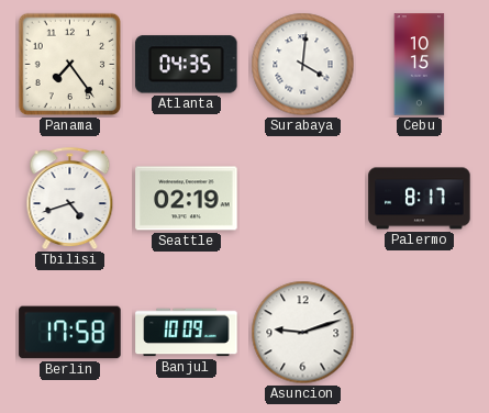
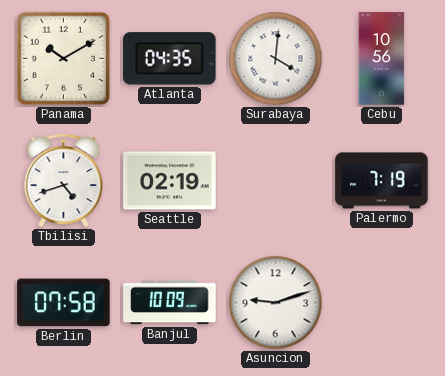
Panama: 7:24 -> 10:10 (64, 59)
Cebu: 10:15 -> 10:56 (382, 59)
Palermo: 8:17 -> 7:19 (382, 181)
Berlin: 17:58 -> 07:58 (64, 303)
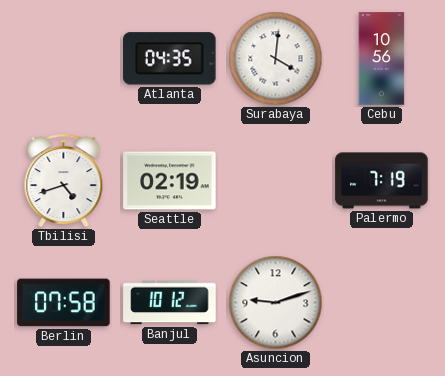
Panama: 10:10 -> none (64, 59)
Banjul: 10:09 -> 10:12 (170, 303)
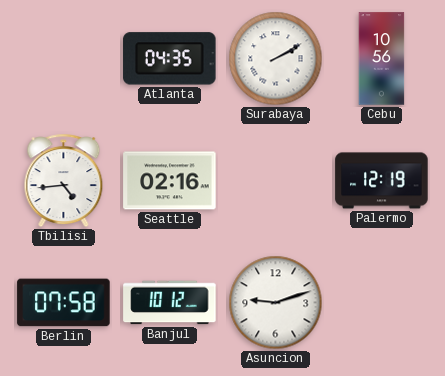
Surabaya: 4:01 -> 2:10 (276, 59)
Tbilisi: 4:42 -> 4:44 (64, 181)
Seattle: 02:19 -> 02:16 (170, 181)
Palermo: 7:19 -> 12:19 (382, 181)
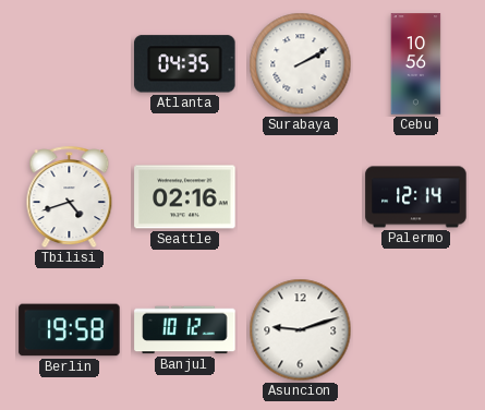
Tbilisi: 4:44 -> 4:42 (70, 197)
Palermo: 12:19 -> 12:14 (416, 197)
Berlin: 07:58 -> 19:58 (70, 330)
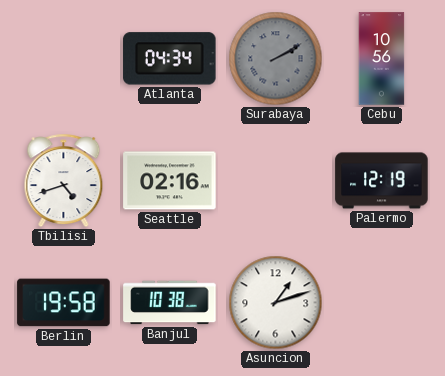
Atlanta: 04:35 -> 04:34 (170, 59)
Surabaya dial: white -> grey (276, 59)
Palermo: 12:14 -> 12:19 (382, 181)
Banjul: 10:12 -> 10:38 (170, 303)
Asuncion: 9:12 -> 1:12 (276, 303)
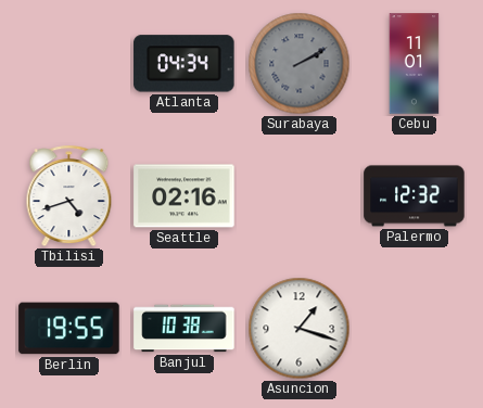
Cebu: 10:56 -> 11:01 (415, 64)
Palermo: 12:19 -> 12:32 (415, 196)
Berlin: 19:58 -> 19:55 (69, 329)
Asuncion: 1:12 -> 1:18 (300, 329)
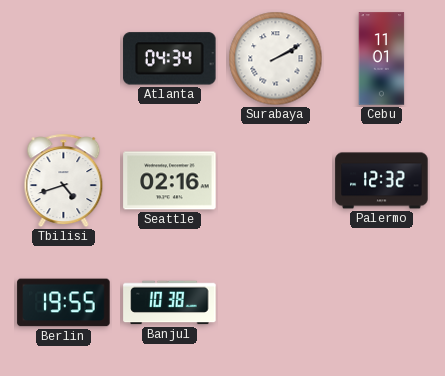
Surabaya dial: grey -> white (276, 59)
Asuncion: 1:18 -> none (300, 329)
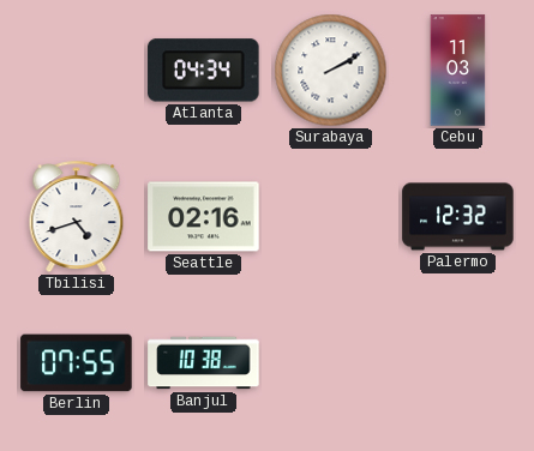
Cebu: 11:01 -> 11:03 (458, 71)
Berlin: 19:55 -> 07:55 (77, 363)
